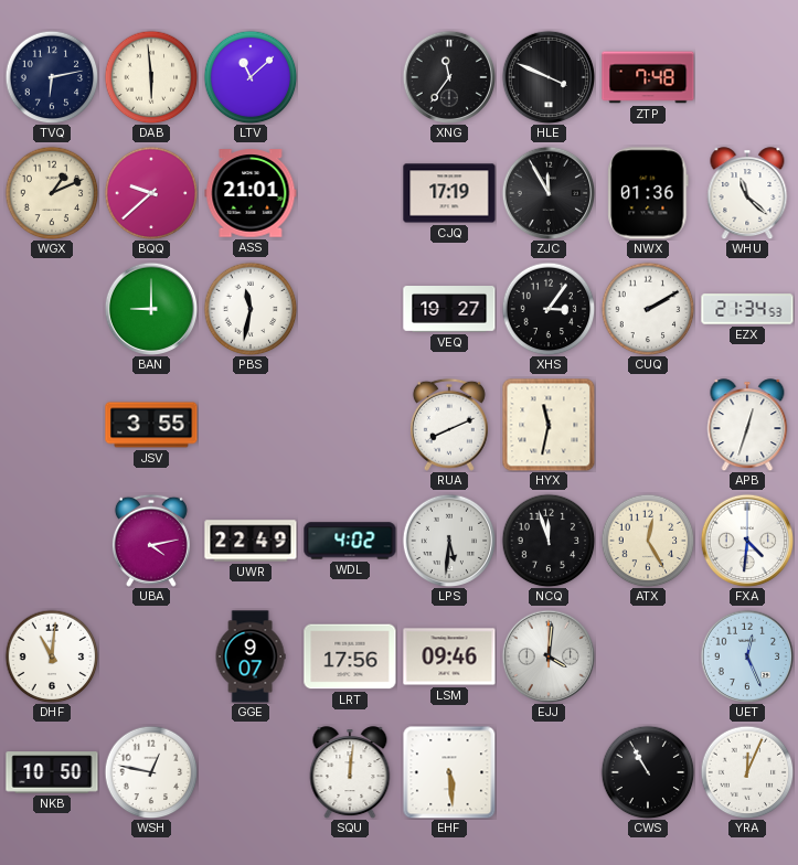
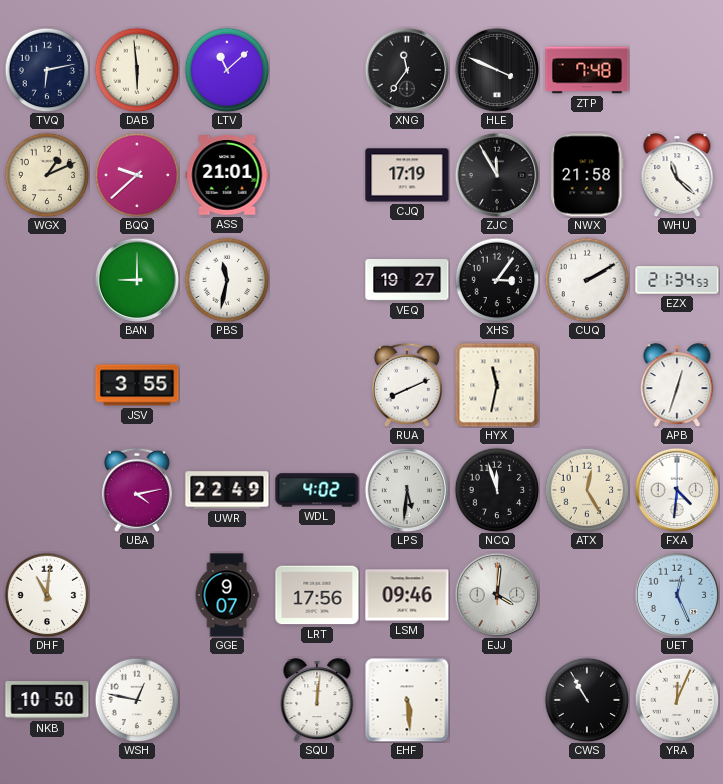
NWX: 01:36 -> 21:58 (587, 175)
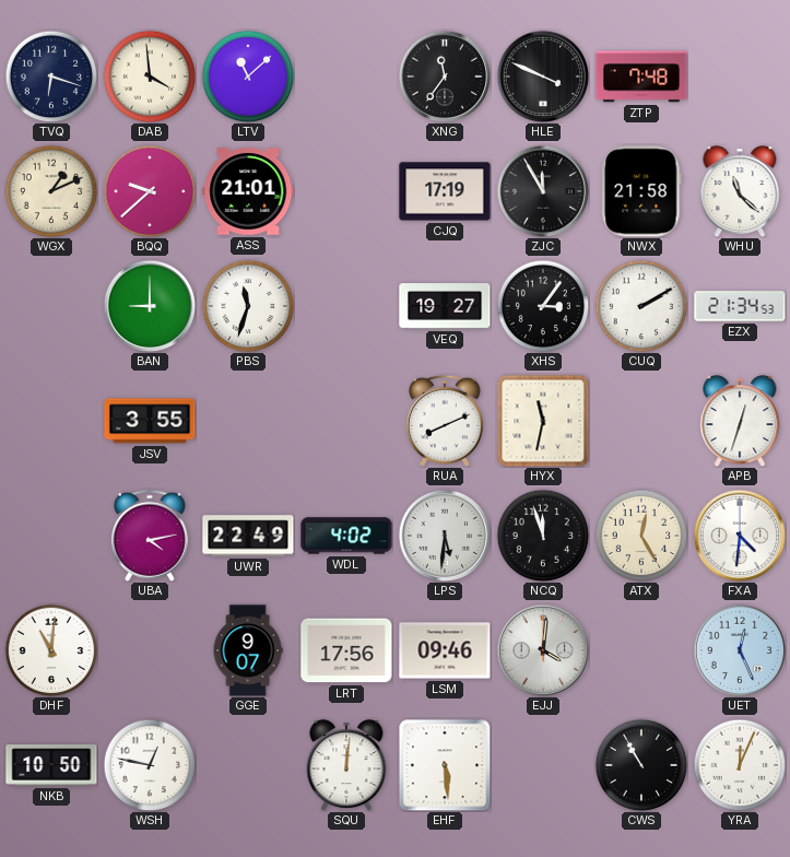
TVQ: 6:13 -> 6:18 (51, 77)
DAB: 5:59 -> 3:59 (150, 77)
PBS: 11:32 -> 11:33 (248, 306)
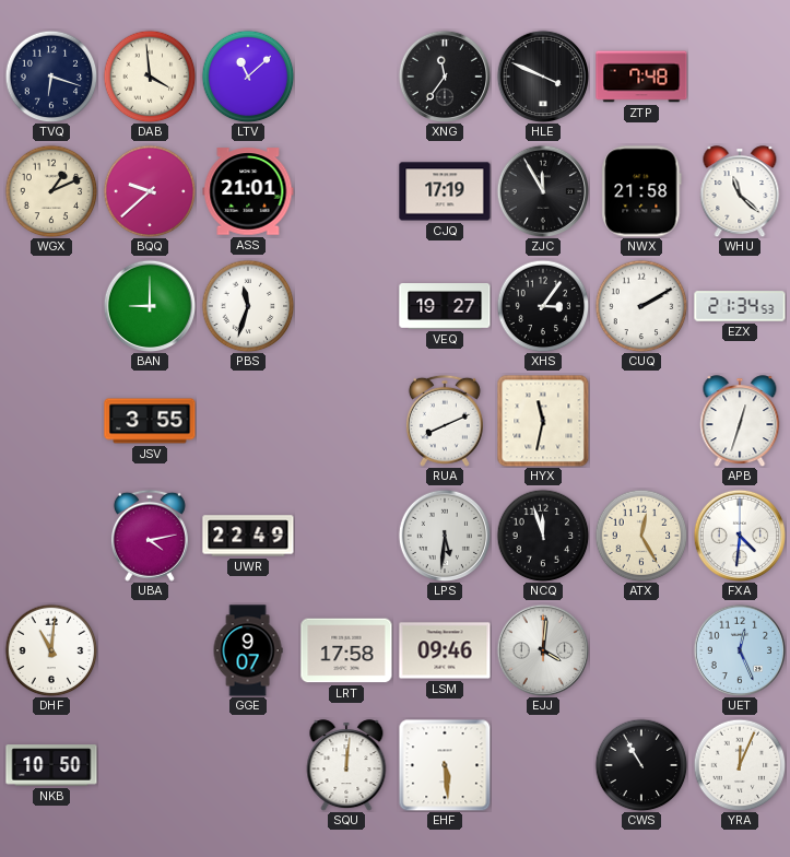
WDL: 4:02 -> none (346, 536)
LRT: 17:56 -> 17:58 (346, 650)
WSH: 12:47 -> none (150, 765)
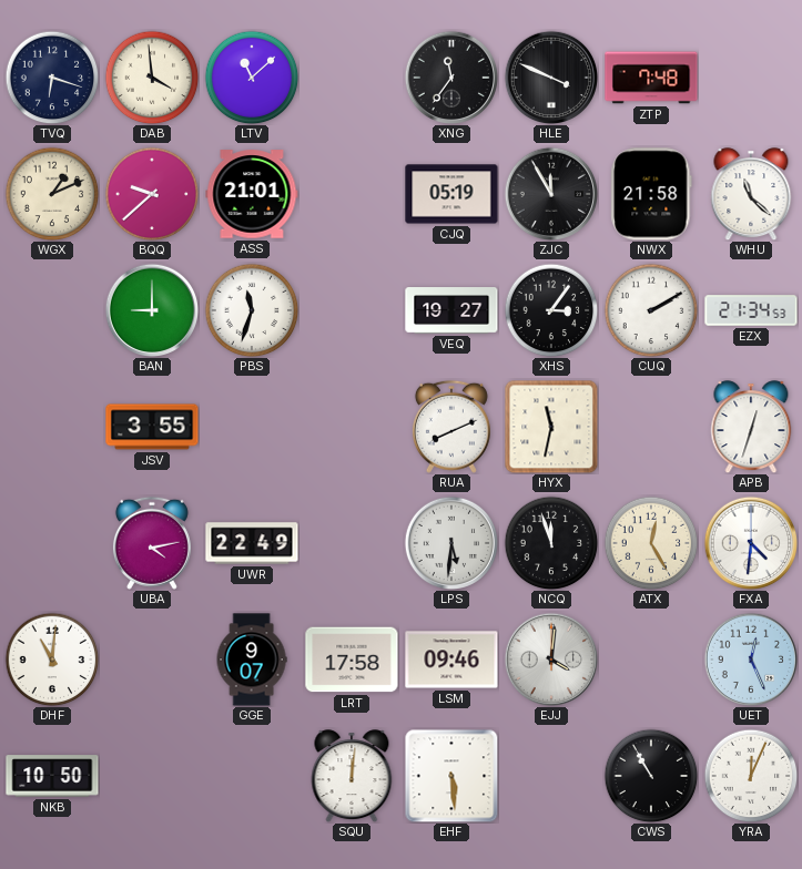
CJQ: 17:19 -> 05:19 (451, 194)
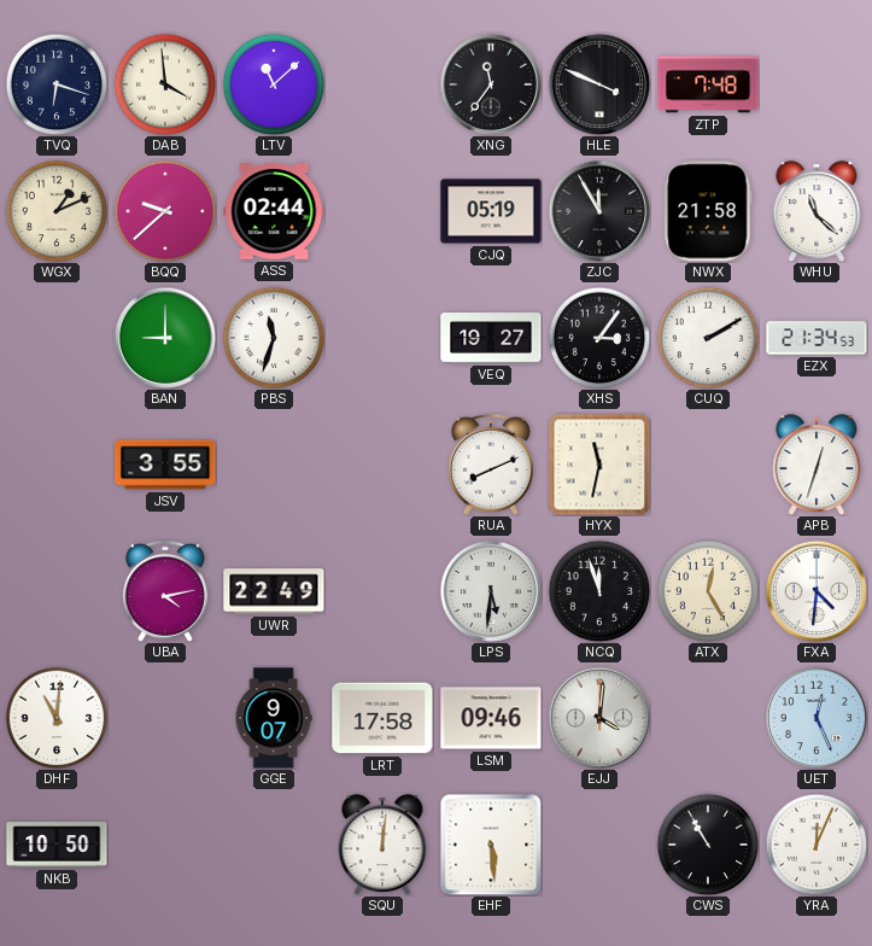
ASS: 21:01 -> 02:44 (274, 211)
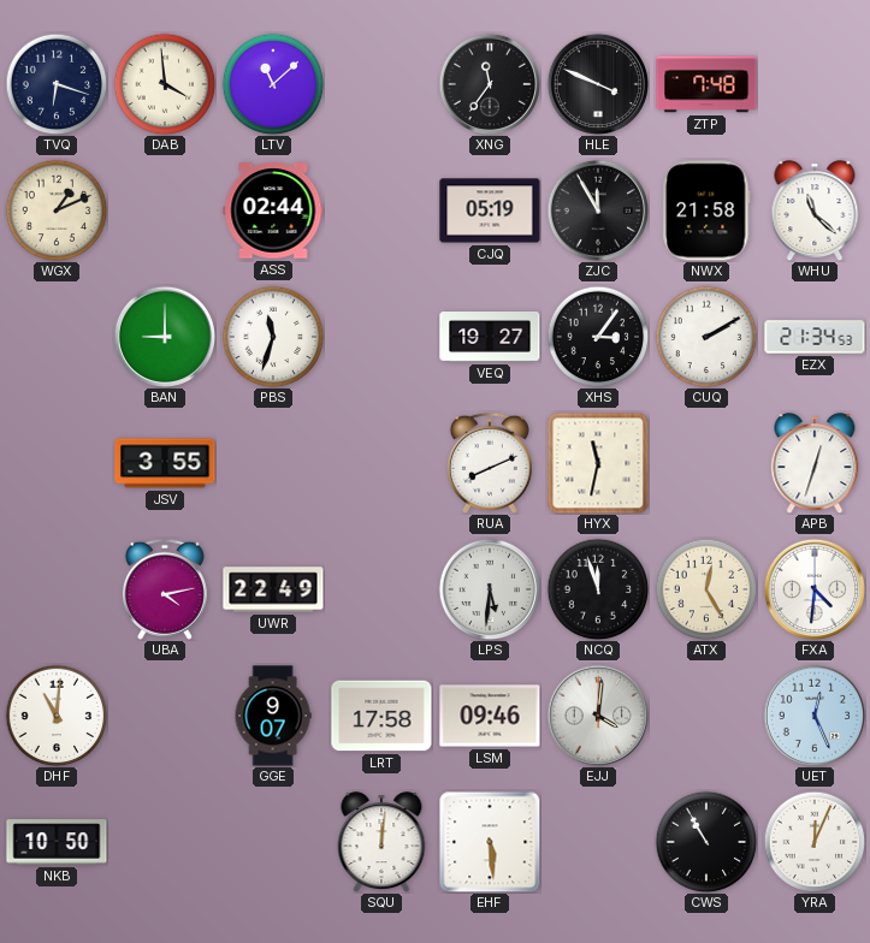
BQQ: 9:38 -> none (165, 211)
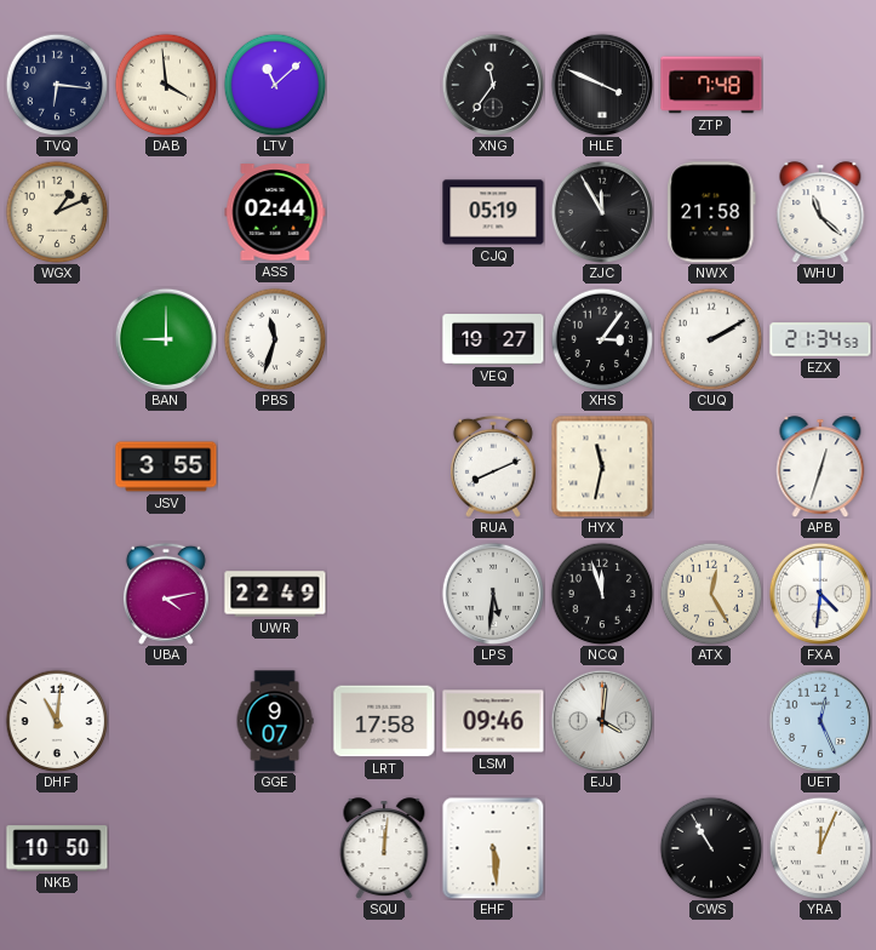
TVQ: 6:18 -> 6:16 (57, 85)
